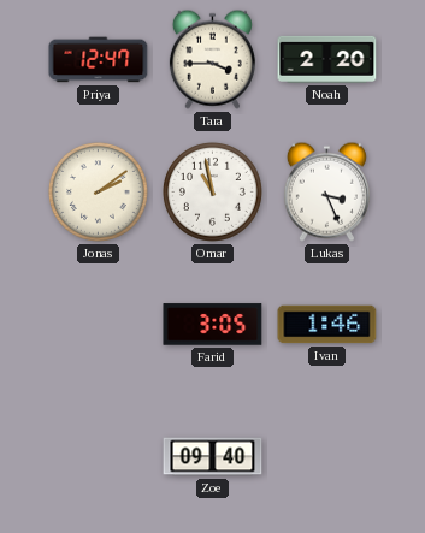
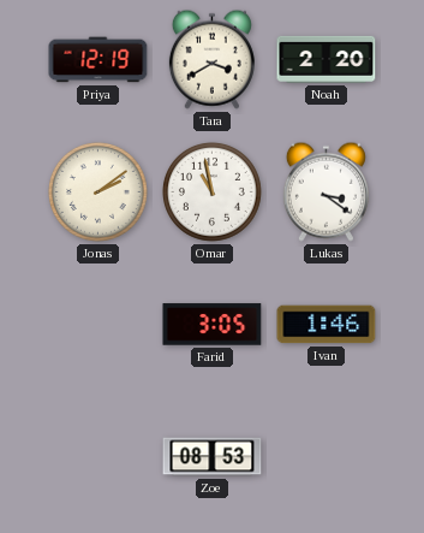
Priya: 12:47 -> 12:19 (98, 60)
Tara: 3:45 -> 3:40 (211, 59)
Lukas: 3:26 -> 3:21 (326, 191)
Zoe: 09:40 -> 08:53 (213, 457)
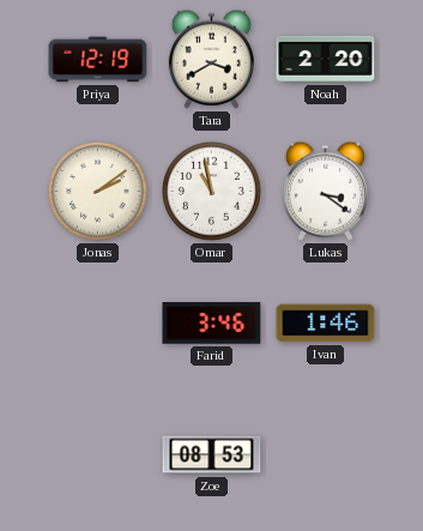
Farid: 3:05 -> 3:46 (212, 324)
